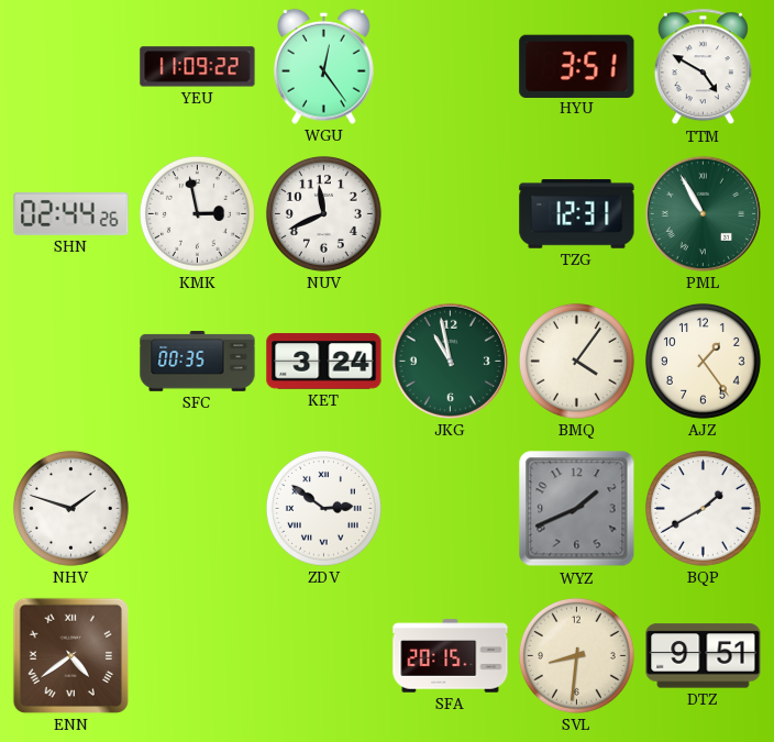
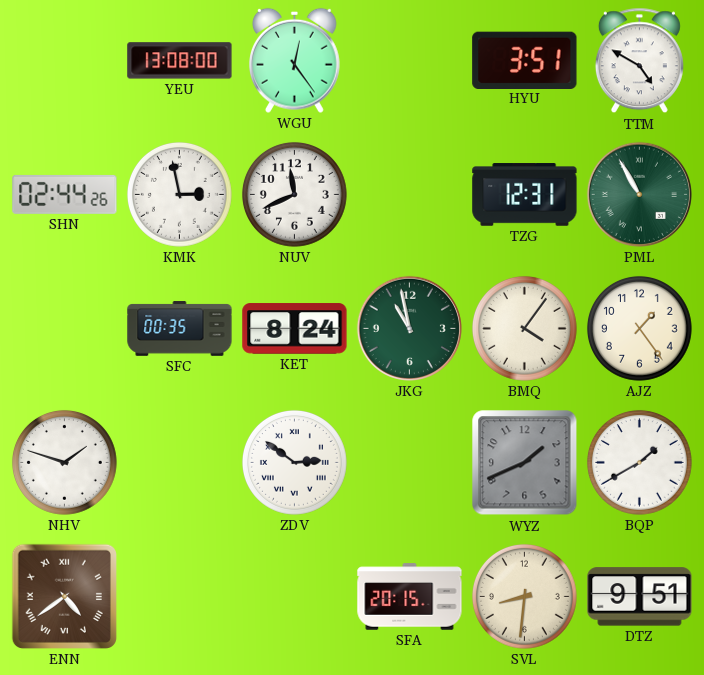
YEU: 11:09 -> 13:08 (180, 61)
KET: 3:24 -> 8:24 (295, 329)
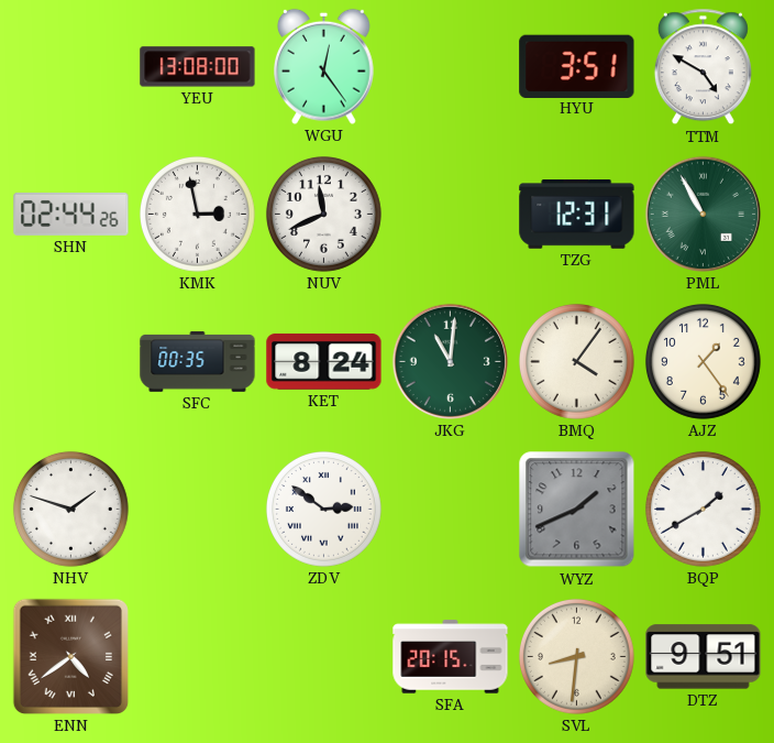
JKG: 10:58 -> 11:01 (450, 361)
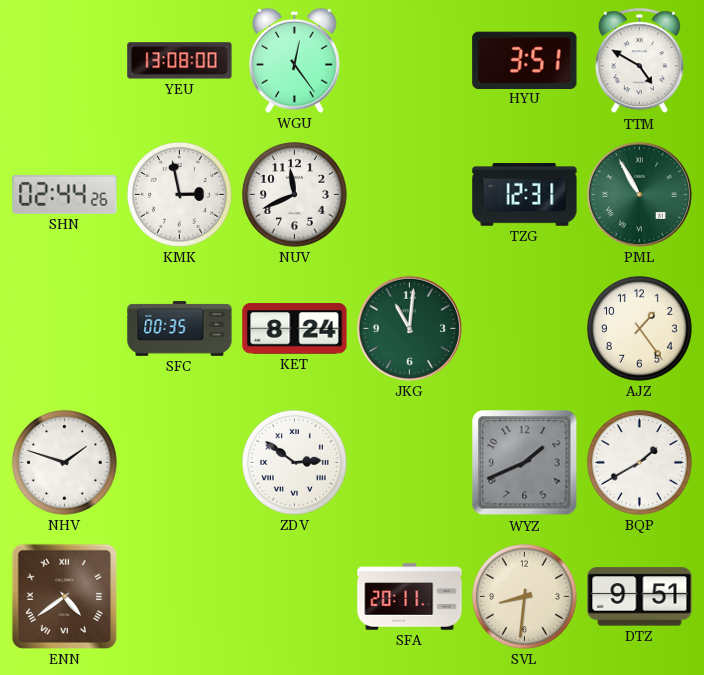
BMQ: 4:06 -> none (576, 361)
SFA: 20:15 -> 20:11 (410, 597)
